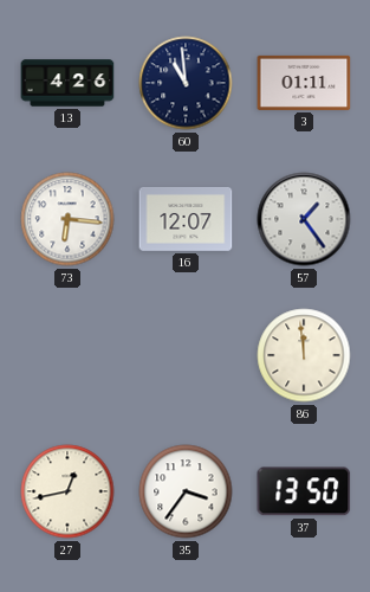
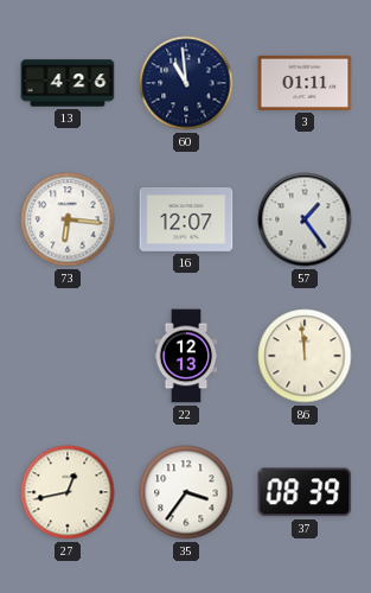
22: none -> 12:13 (186, 356)
37: 13:50 -> 08:39 (305, 492)
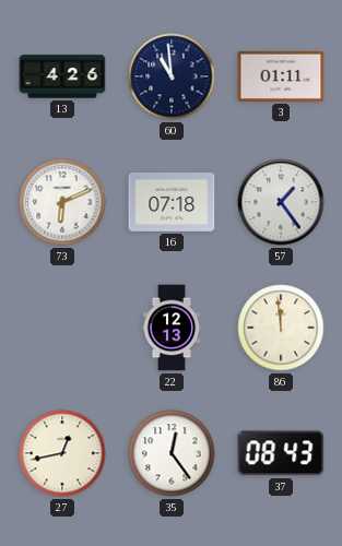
73: 6:16 -> 6:11 (62, 202)
16: 12:07 -> 07:18 (172, 202)
35: 3:36 -> 12:24 (172, 453)
37: 08:39 -> 08:43 (281, 453)
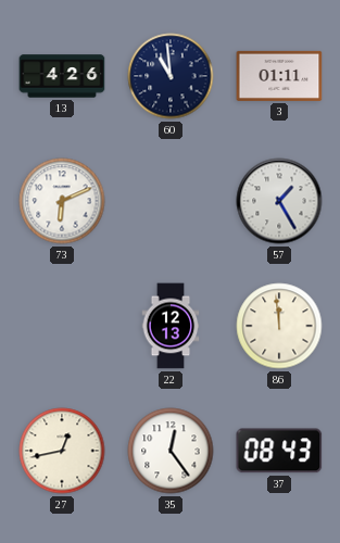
16: 07:18 -> none (172, 202)
57: 1:24 -> 1:25 (279, 201)
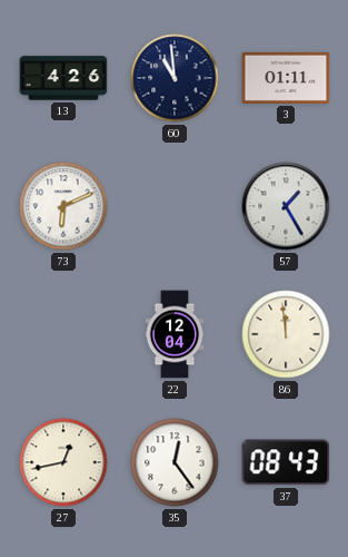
22: 12:13 -> 12:04 (175, 334)
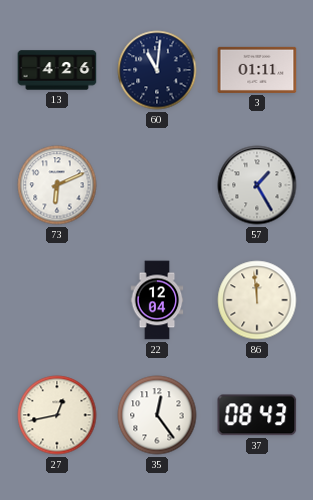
60: 10:59 -> 11:01 (157, 70)
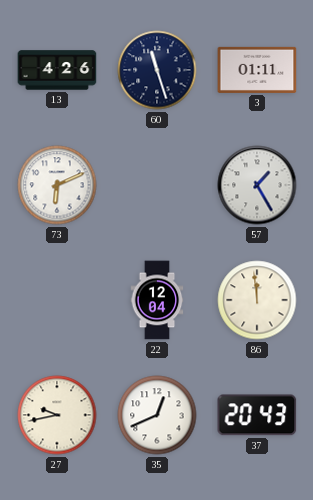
60: 11:01 -> 11:27 (157, 70)
27: 12:43 -> 9:43 (57, 415)
35: 12:24 -> 12:41 (157, 415)
37: 08:43 -> 20:43 (257, 415)
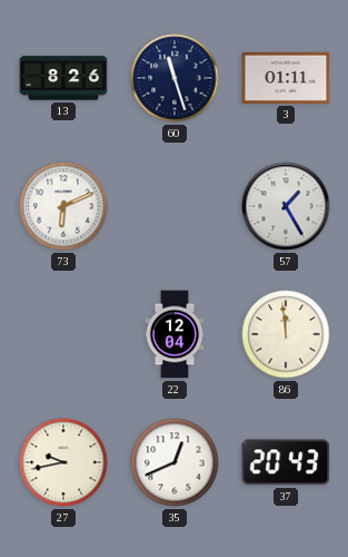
13: 4:26 -> 8:26 (63, 78)
